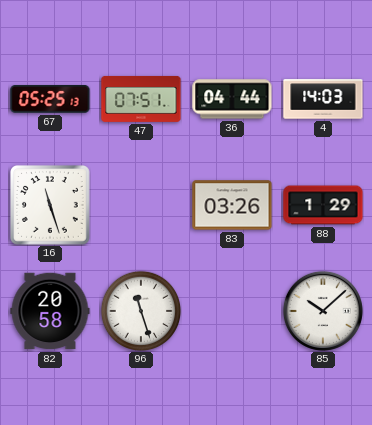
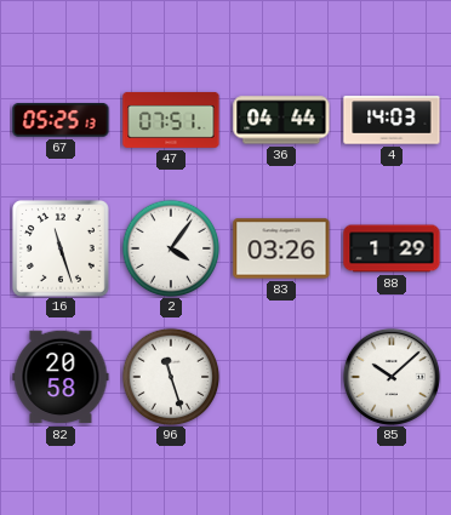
2: none -> 4:06 (171, 248)
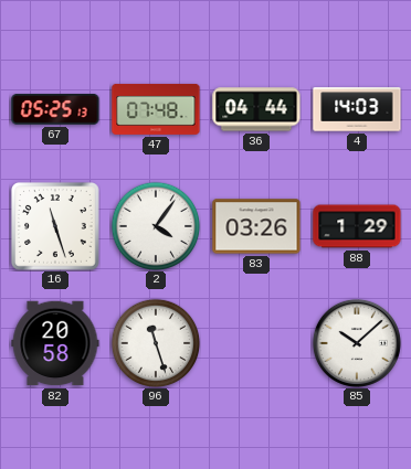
47: 07:51 -> 07:48 (156, 109)
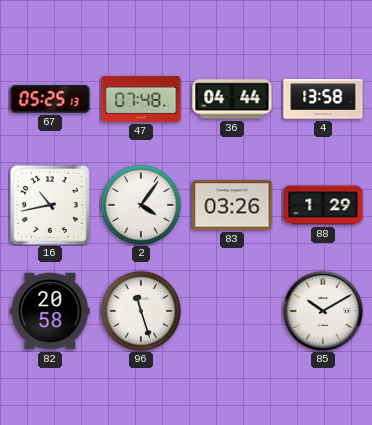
4: 14:03 -> 13:58 (323, 99)
16: 11:27 -> 10:43 (51, 206)
85: 10:08 -> 10:10 (323, 311)
